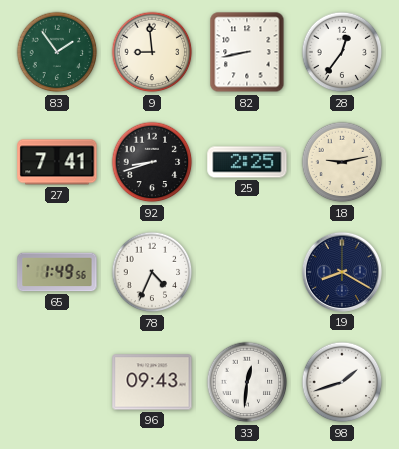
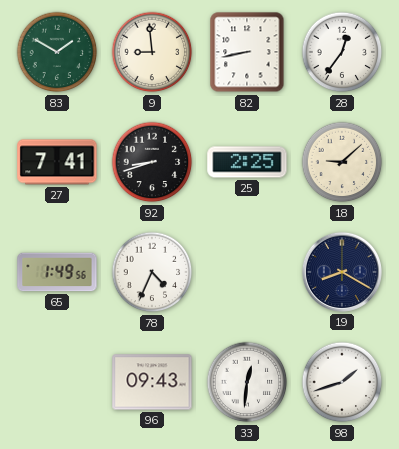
83: 1:54 -> 1:50 (57, 52)
18: 9:13 -> 9:08 (342, 162)
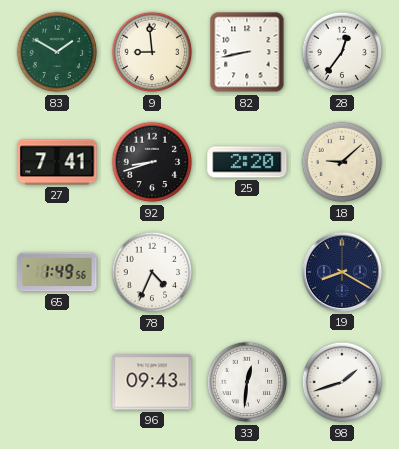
25: 2:25 -> 2:20 (247, 162)
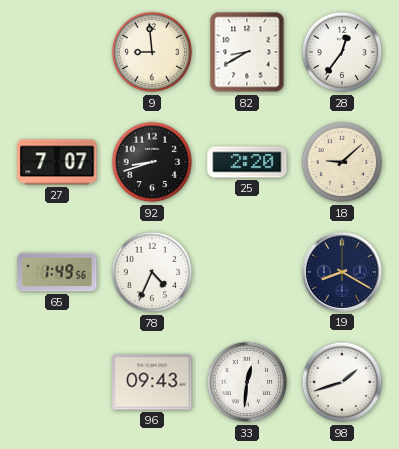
83: 1:50 -> none (57, 52)
82: 8:43 -> 8:40 (247, 52)
27: 7:41 -> 7:07 (57, 162)
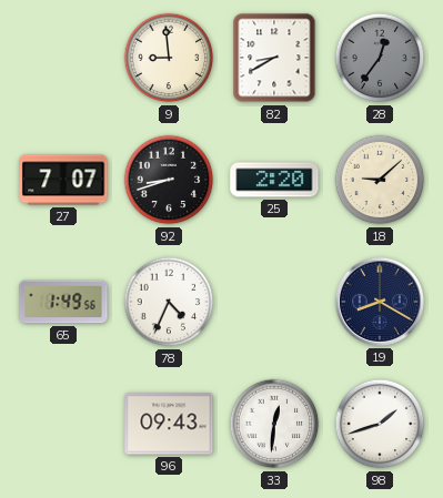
28 dial: white -> grey (380, 58)
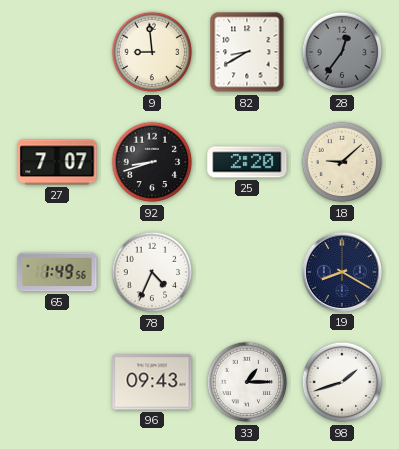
33: 12:31 -> 1:15 (247, 382)
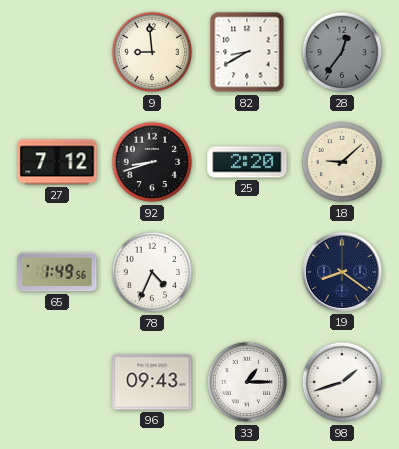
27: 7:07 -> 7:12 (57, 162)
19: 8:20 -> 8:21 (342, 272)
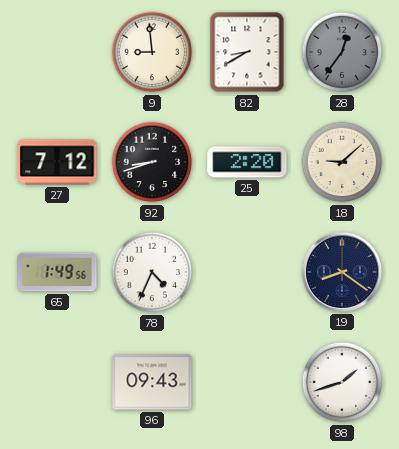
33: 1:15 -> none (247, 382)
